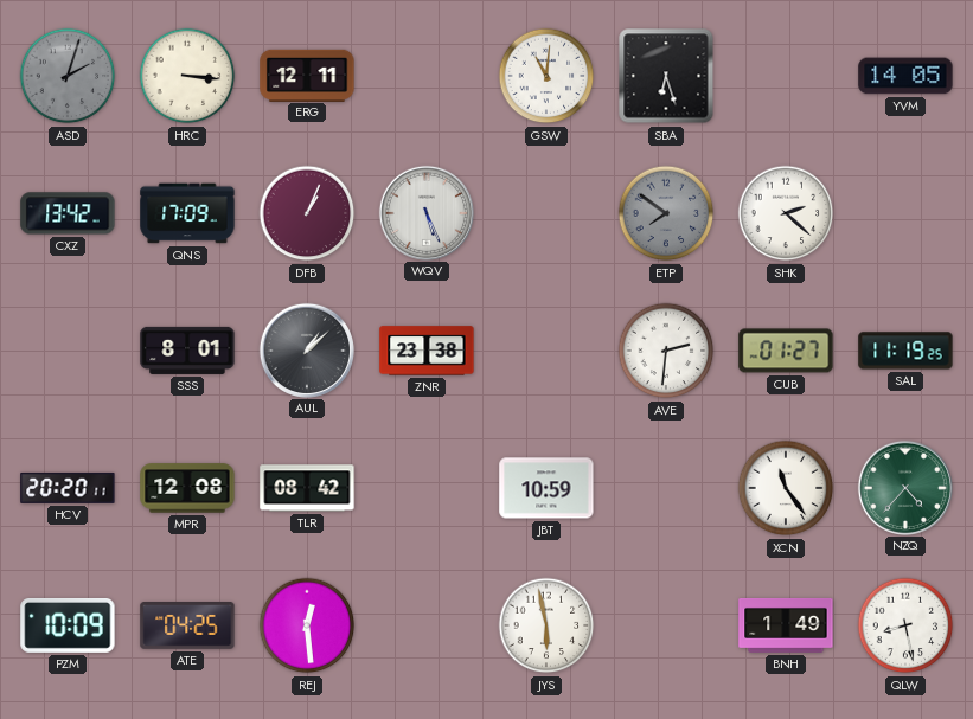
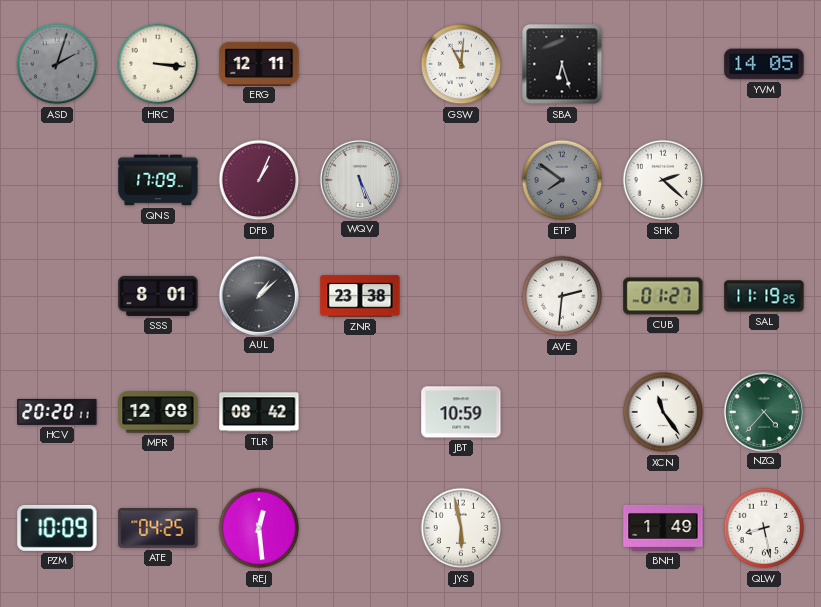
CXZ: 13:42 -> none (68, 213)
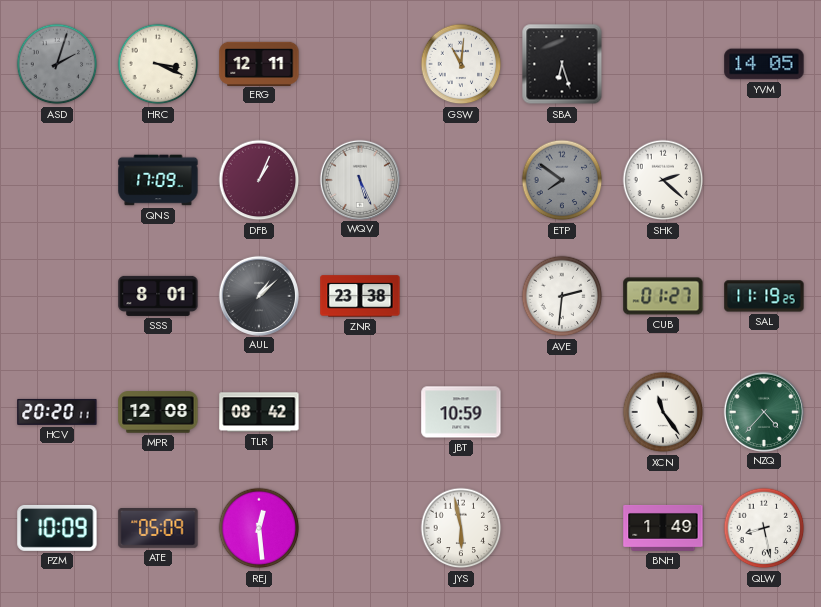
HRC: 3:16 -> 3:19 (158, 64)
ATE: 04:25 -> 05:09 (158, 529)
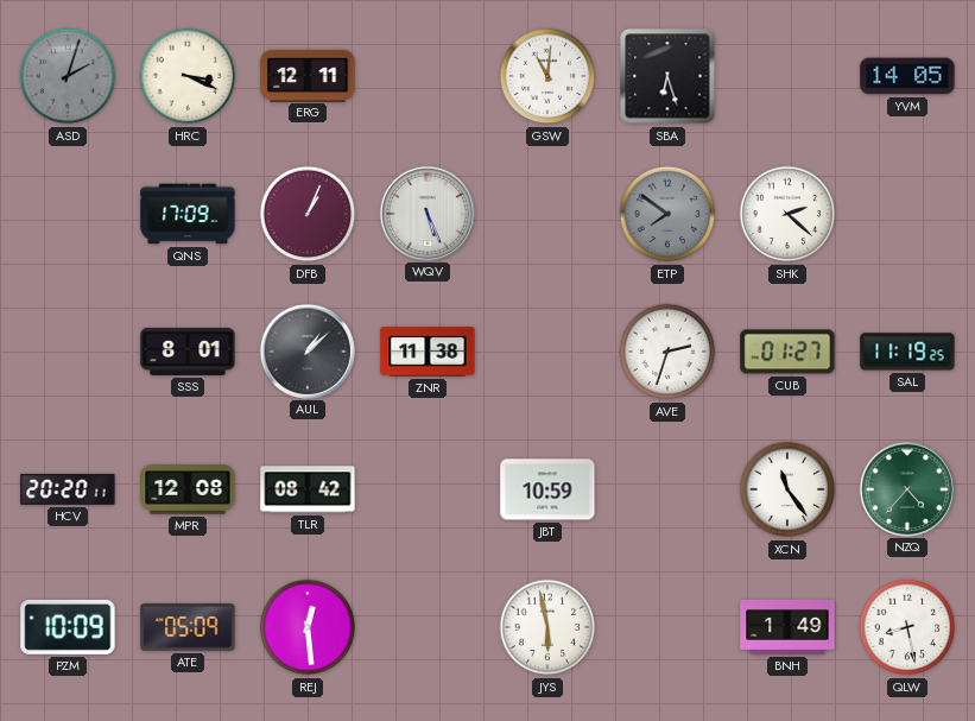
ZNR: 23:38 -> 11:38 (428, 352)
AVE: 2:31 -> 2:33 (667, 352)
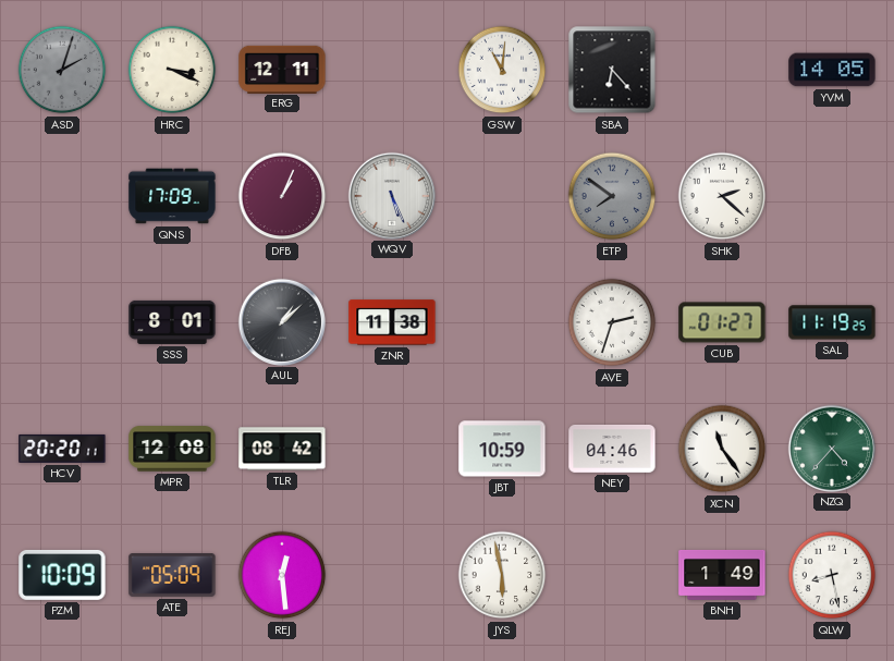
SBA: 6:27 -> 6:23 (612, 70)
NEY: none -> 04:46 (612, 450)
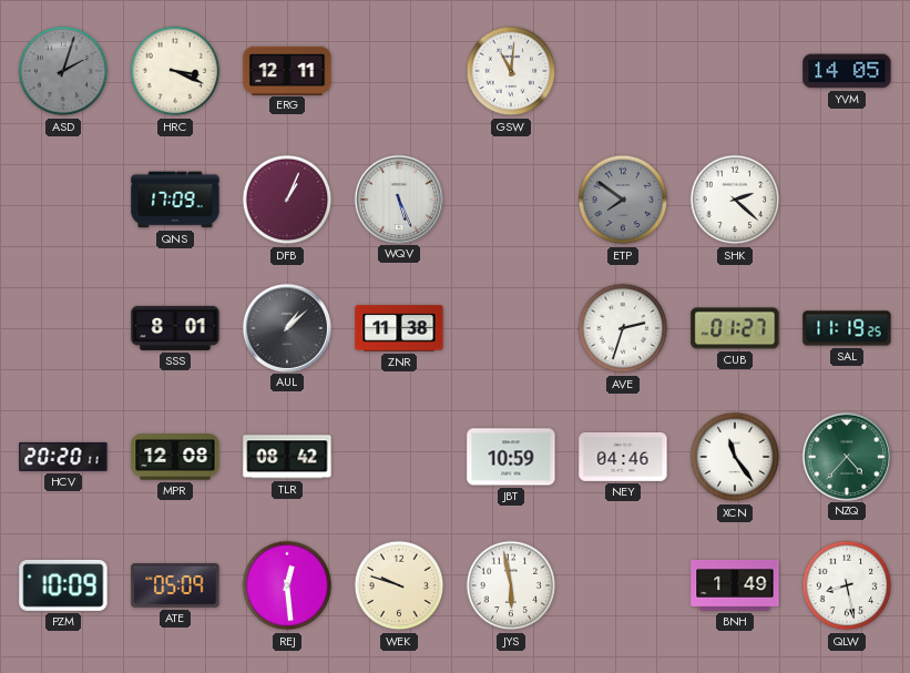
SBA: 6:23 -> none (612, 70)
WEK: none -> 9:48 (399, 585)
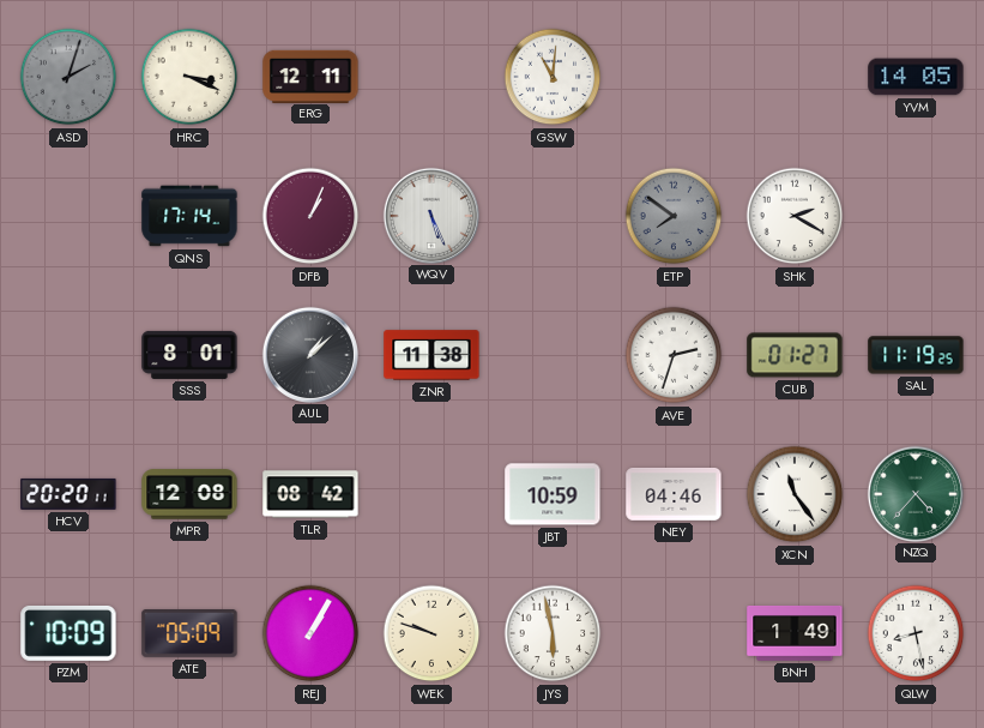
QNS: 17:09 -> 17:14 (189, 216)
SHK: 2:22 -> 2:20 (795, 216)
REJ: 12:29 -> 1:05 (310, 633)
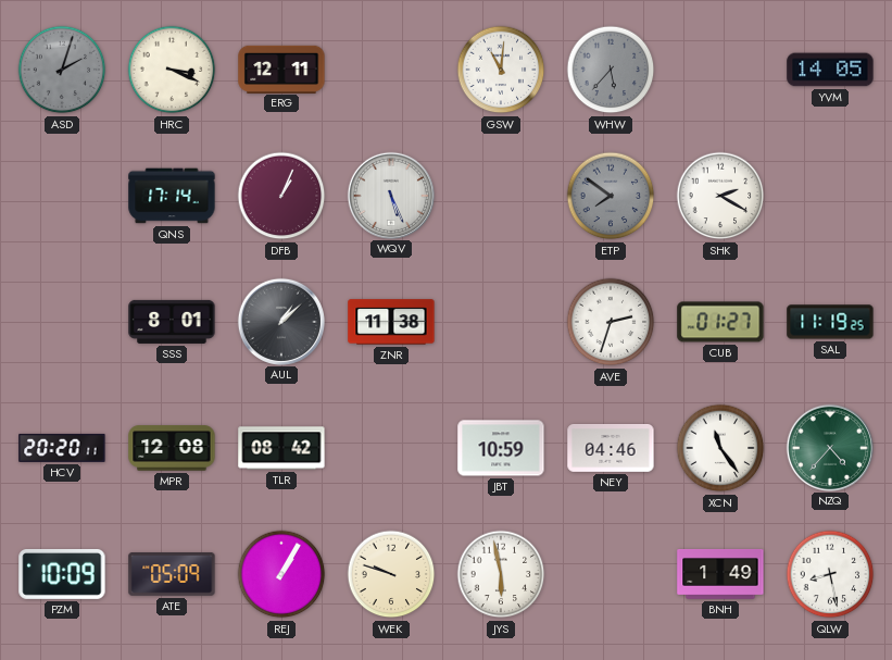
WHW: none -> 5:37 (611, 70)
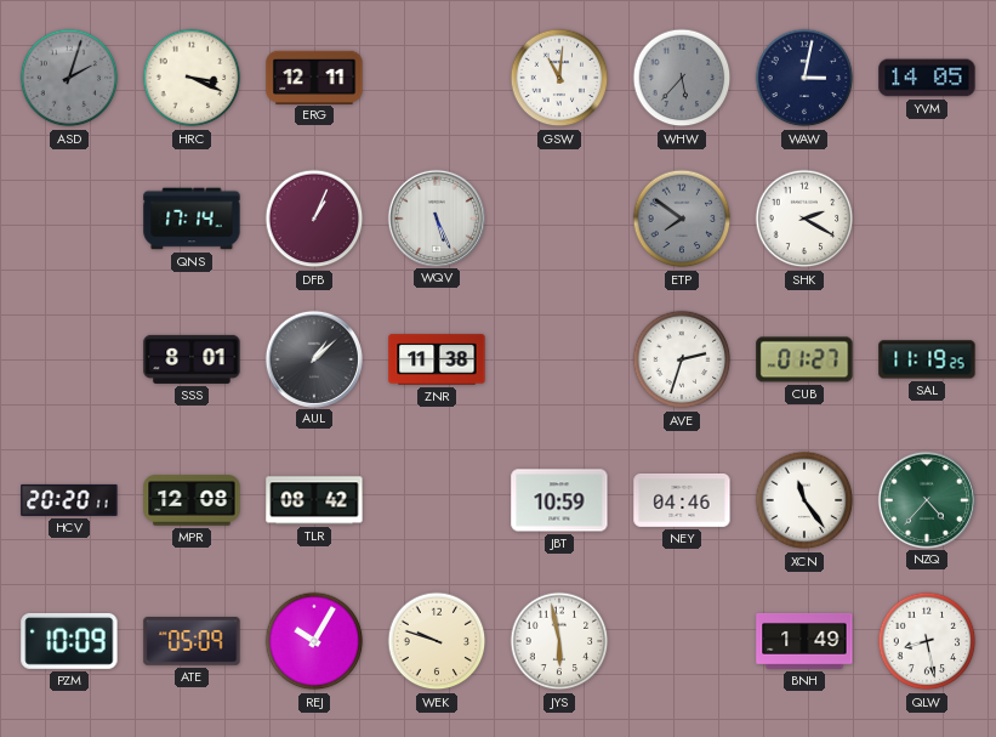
WAW: none -> 3:02 (804, 78)
REJ: 1:05 -> 10:05 (314, 641)
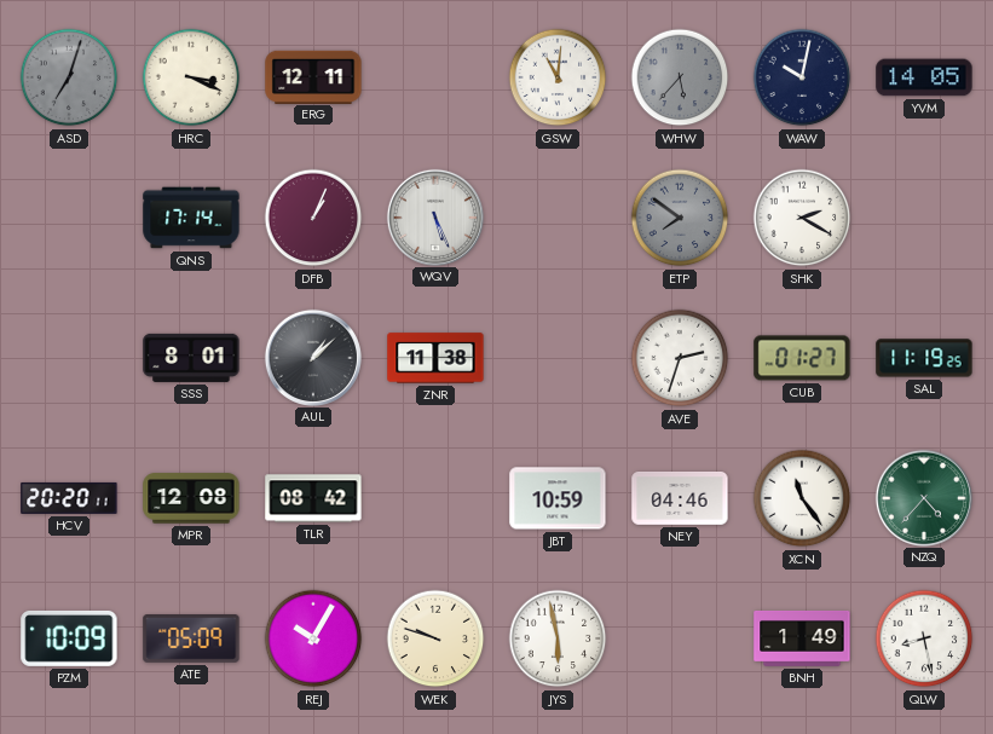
ASD: 2:03 -> 7:03 (69, 77)
WAW: 3:02 -> 10:02 (802, 77)
